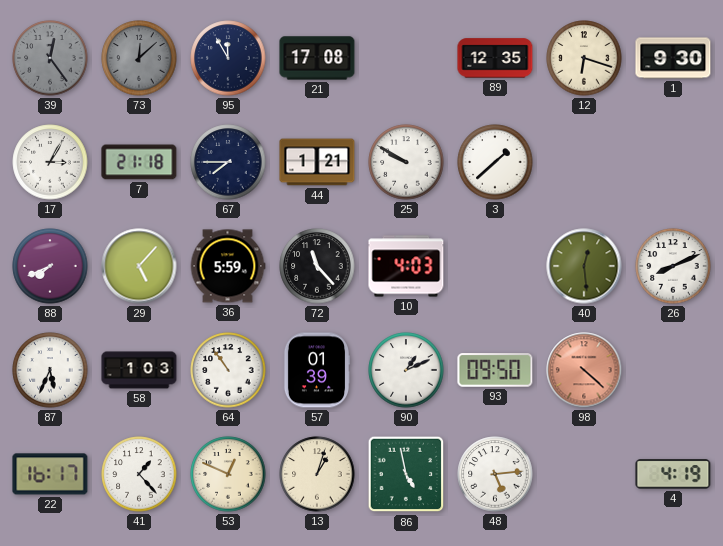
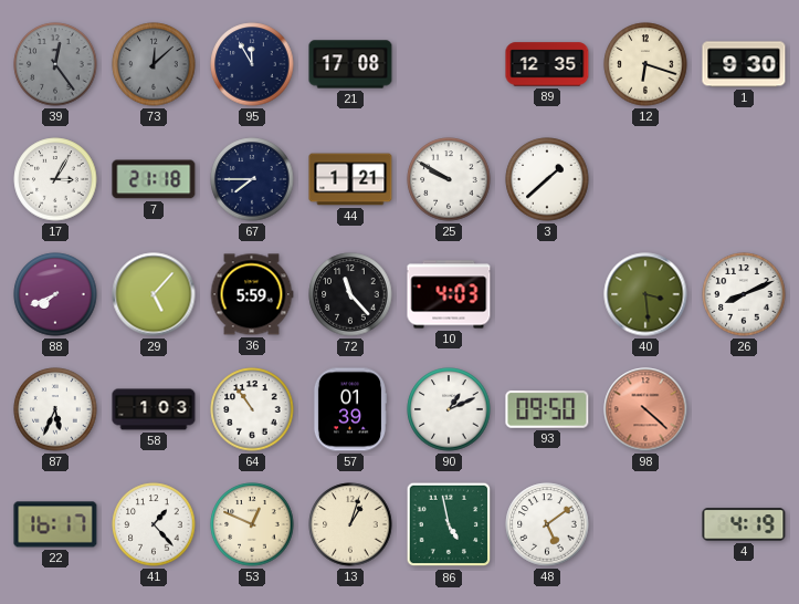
40: 12:29 -> 3:29 (645, 294)
48: 5:14 -> 5:09 (547, 524)
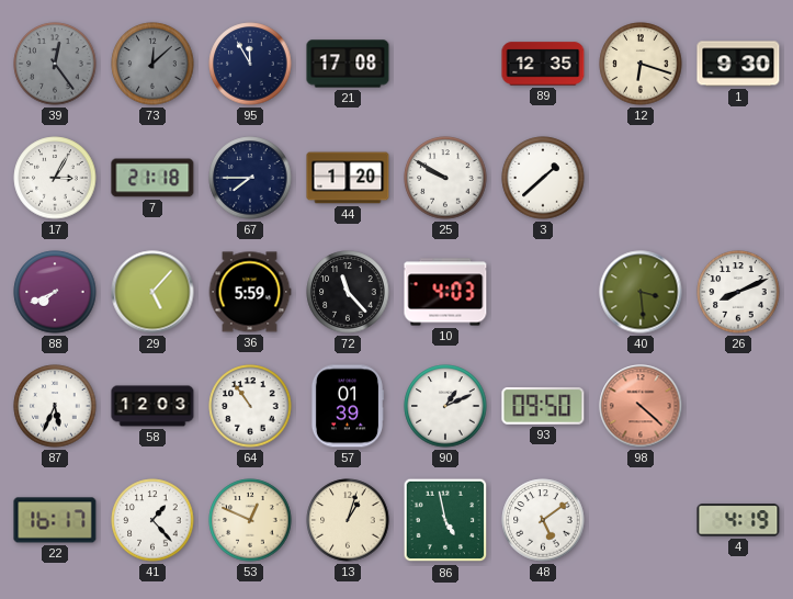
44: 1:21 -> 1:20 (348, 178)
58: 1:03 -> 12:03 (152, 406)
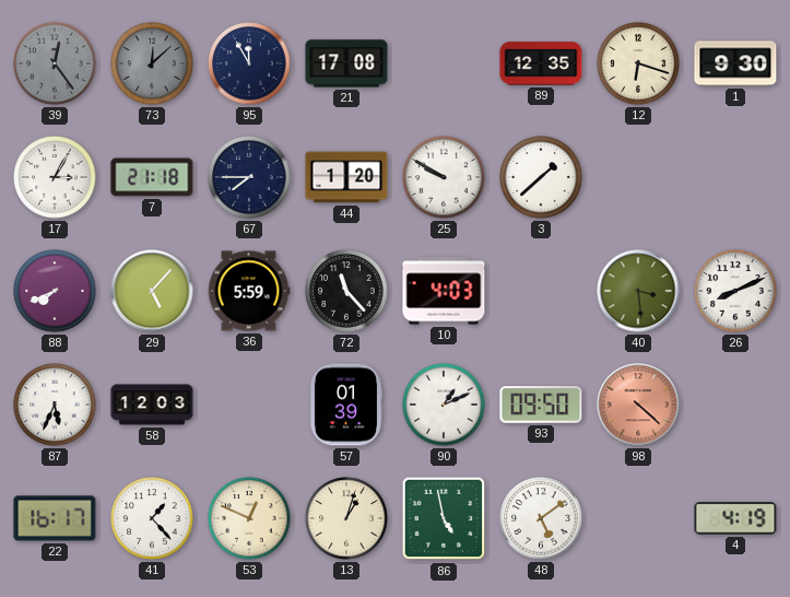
64: 10:54 -> none (250, 406)
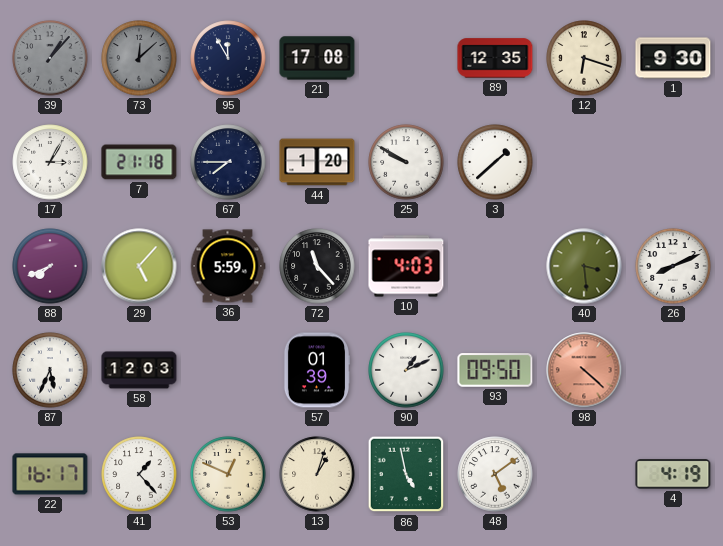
39: 12:24 -> 1:07 (50, 58)
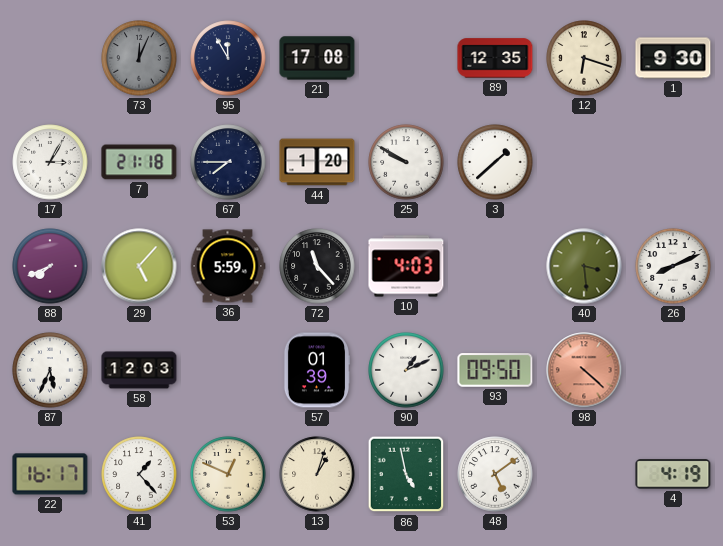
39: 1:07 -> none (50, 58)
73: 12:08 -> 12:04 (139, 58)
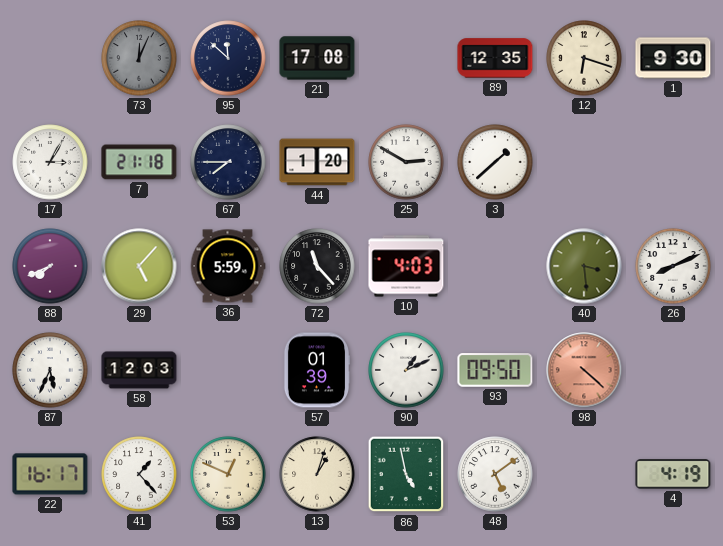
95: 11:55 -> 11:52 (228, 58)
25: 9:50 -> 2:50 (406, 162)
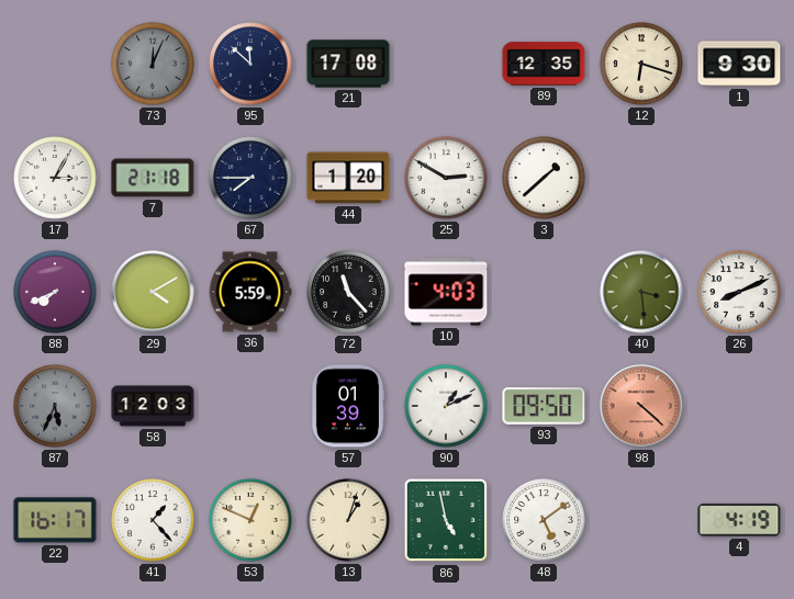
29: 5:07 -> 4:10 (153, 292)
87 dial: white -> grey (55, 406)
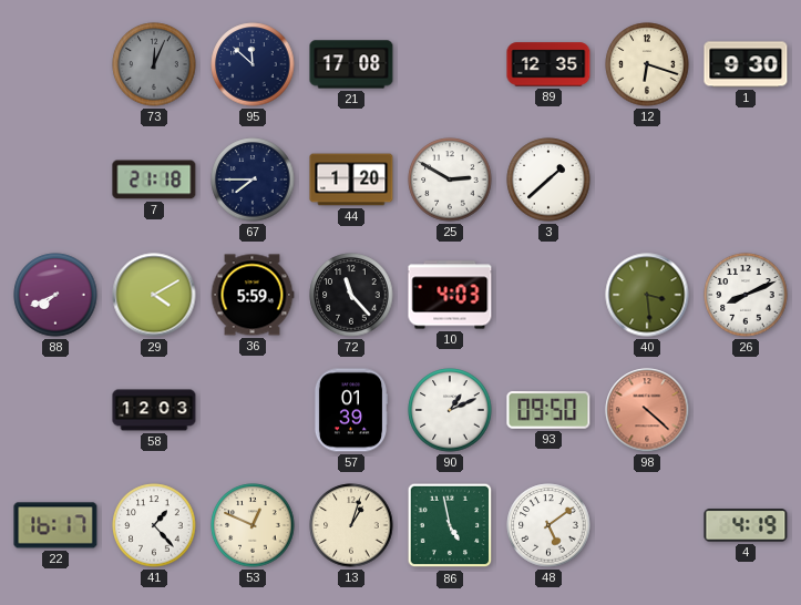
17: 3:05 -> none (55, 178)
87: 5:34 -> none (55, 406)
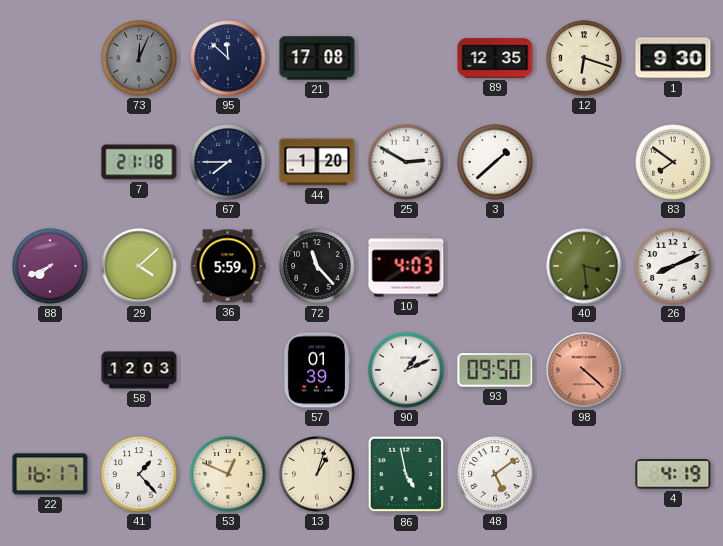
83: none -> 7:51 (673, 162)
29: 4:10 -> 4:08 (139, 266)
